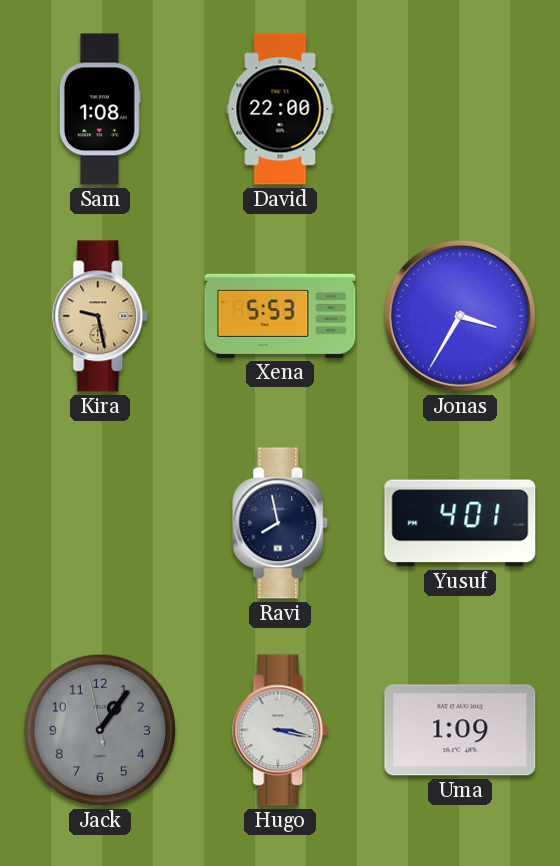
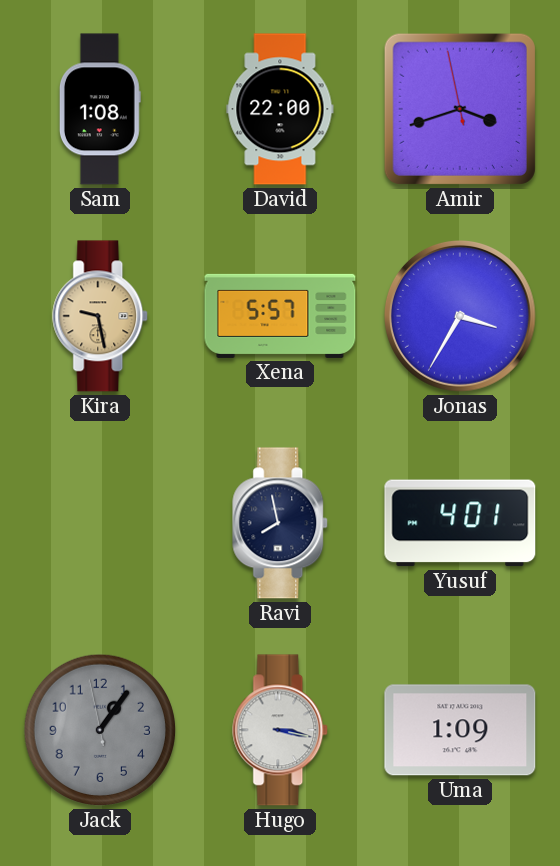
Amir: none -> 3:41 (460, 109)
Xena: 5:53 -> 5:57 (280, 316)
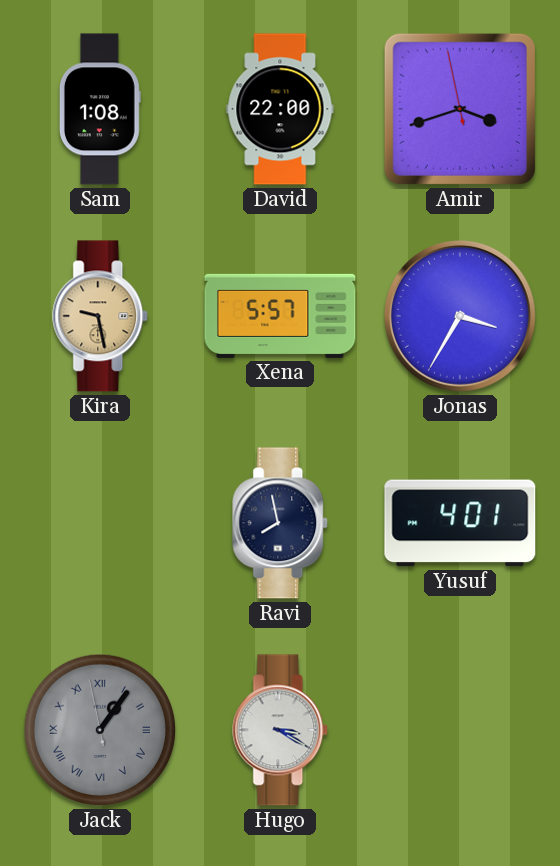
Jack numerals: Arabic -> Roman (100, 730)
Hugo: 3:17 -> 3:20 (281, 730)
Uma: 1:09 -> none (460, 730)
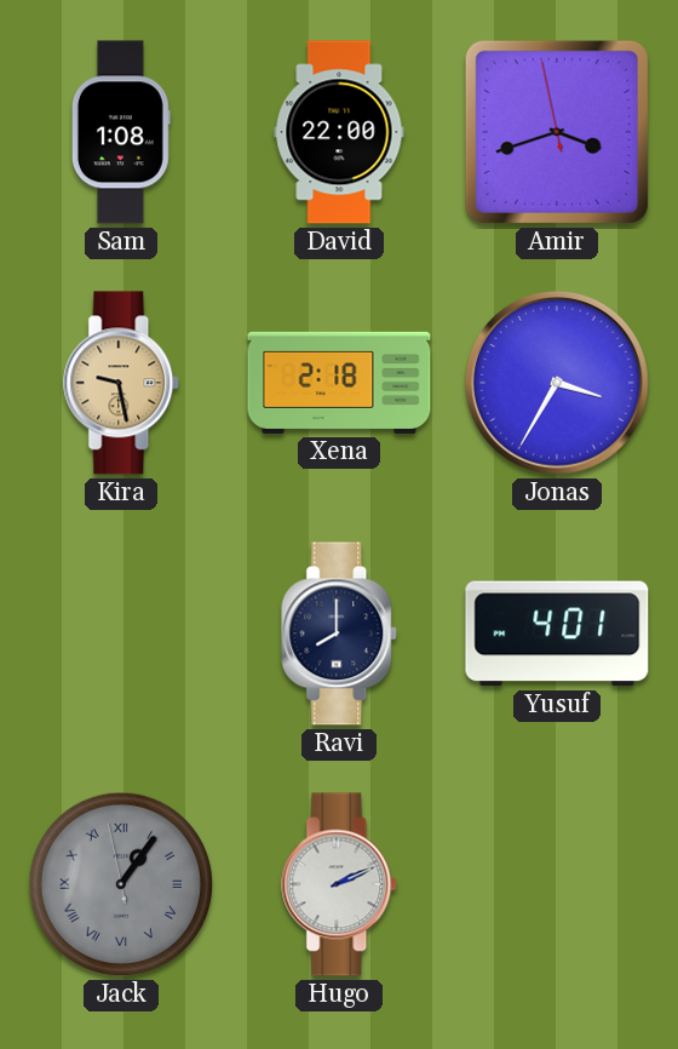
Xena: 5:57 -> 2:18 (339, 383)
Ravi: 7:58 -> 8:00 (340, 634)
Hugo: 3:20 -> 2:11 (340, 884)
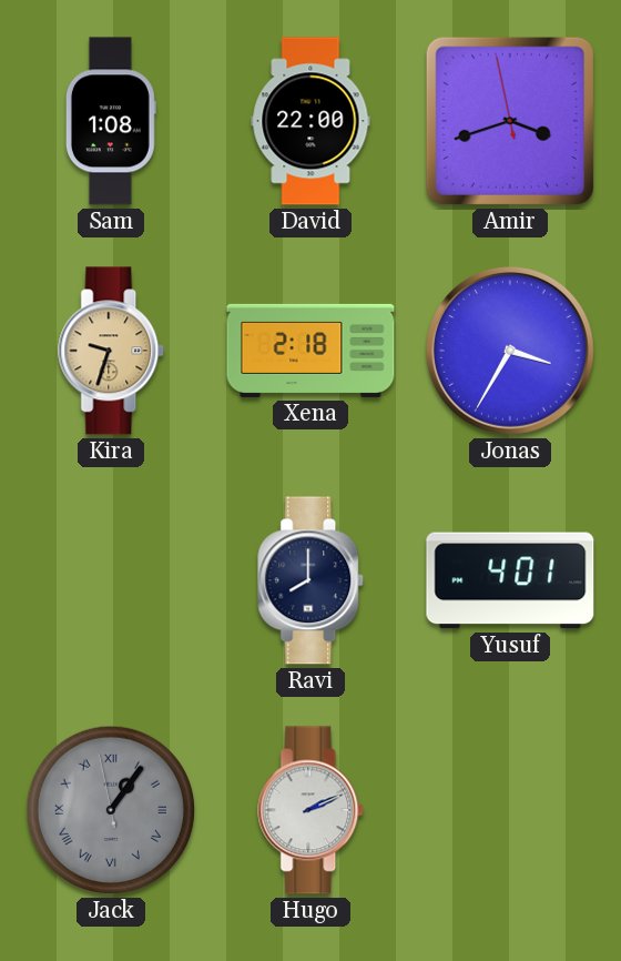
Kira: 9:28 -> 9:33 (112, 351)
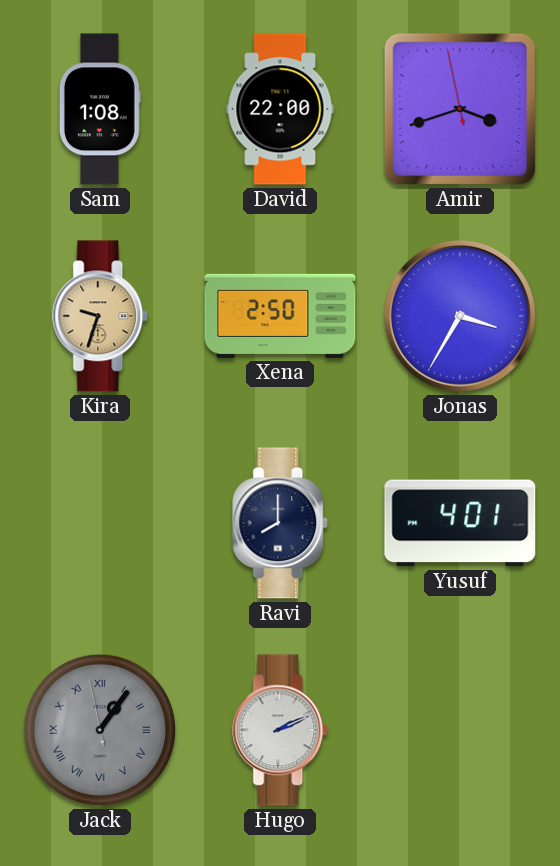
Xena: 2:18 -> 2:50 (280, 316)
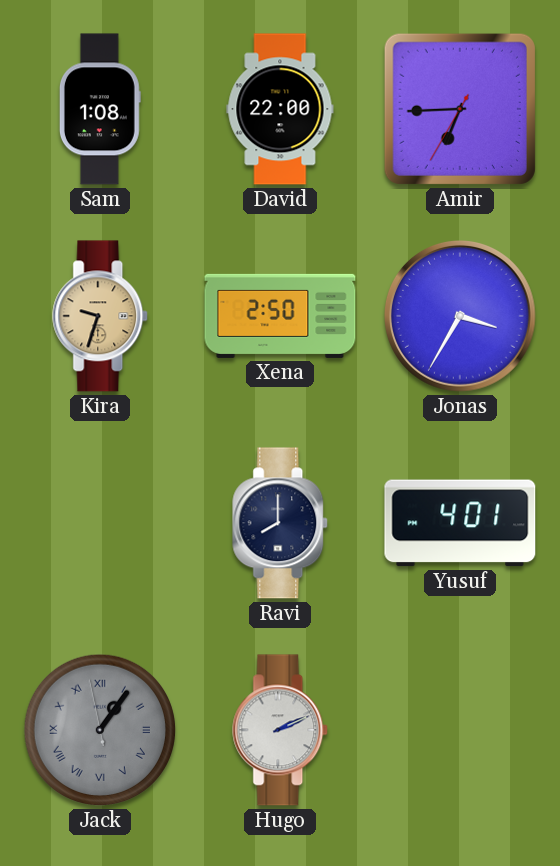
Amir: 3:41 -> 6:44 (460, 109)
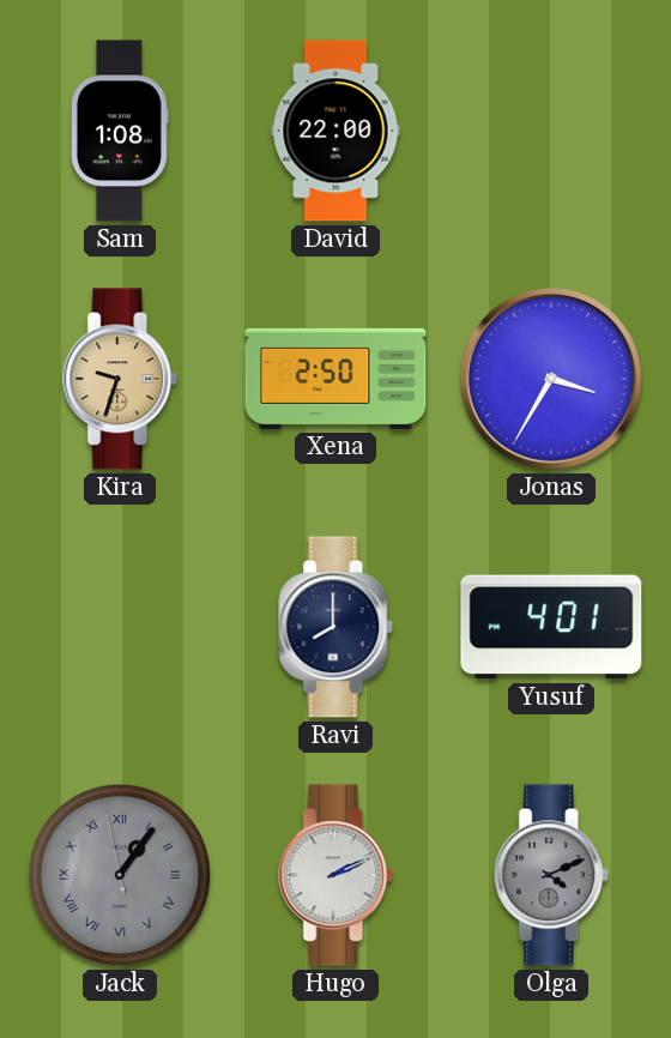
Amir: 6:44 -> none (460, 109)
Olga: none -> 4:11 (552, 875)
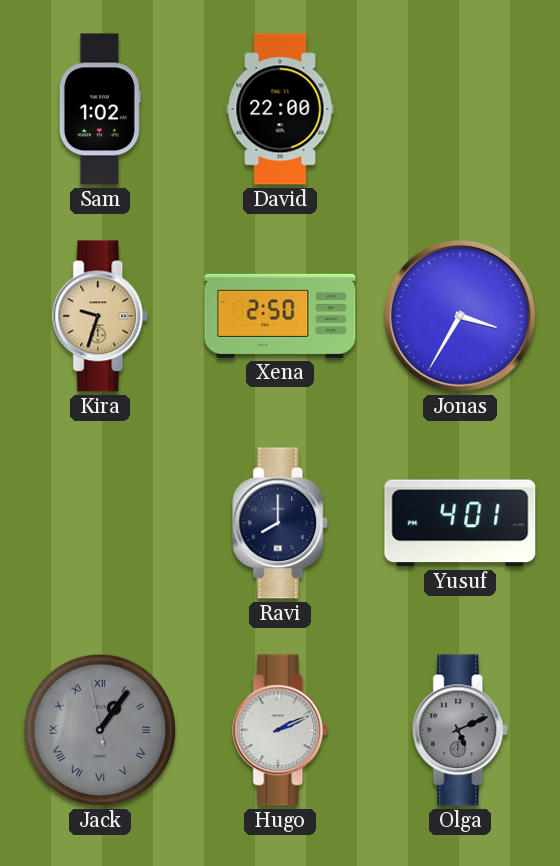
Sam: 1:08 -> 1:02 (100, 109)
Olga: 4:11 -> 5:11 (461, 730)
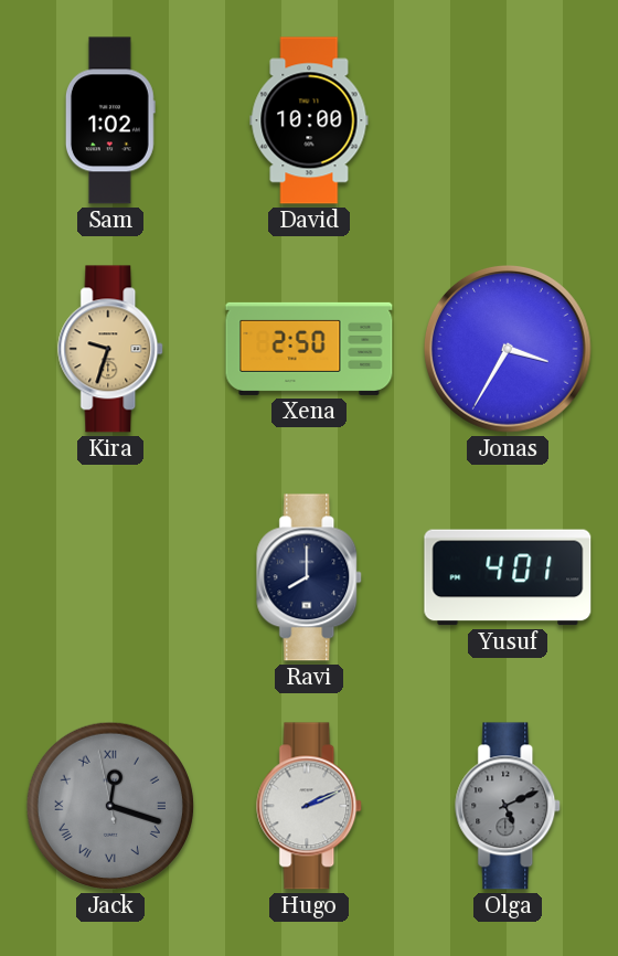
David: 22:00 -> 10:00 (309, 120)
Jack: 1:05 -> 12:17 (110, 806)
